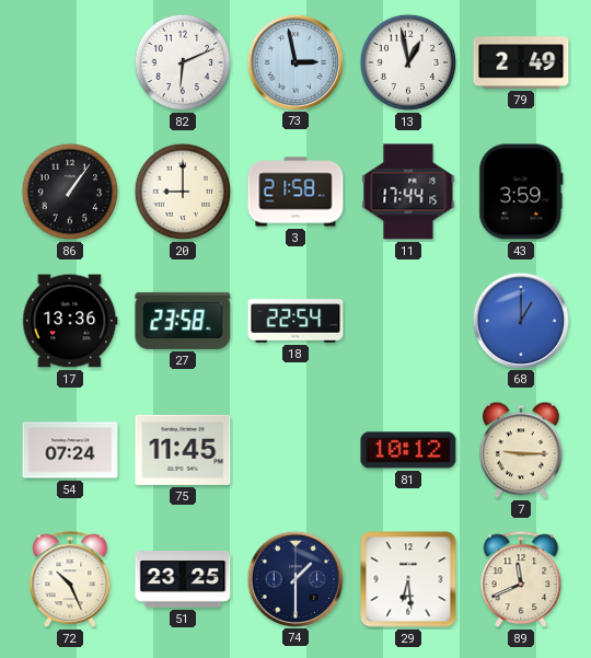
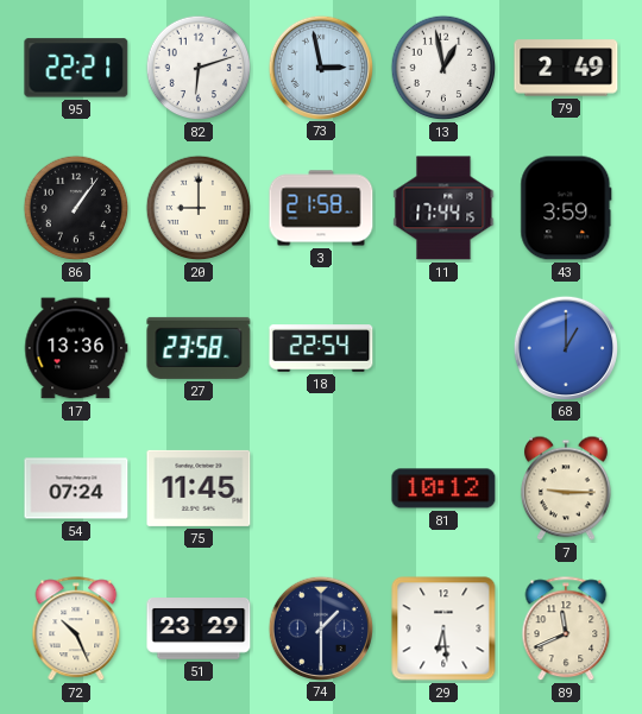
95: none -> 22:21 (76, 68)
82: 6:11 -> 6:12 (199, 68)
51: 23:25 -> 23:29 (199, 628)
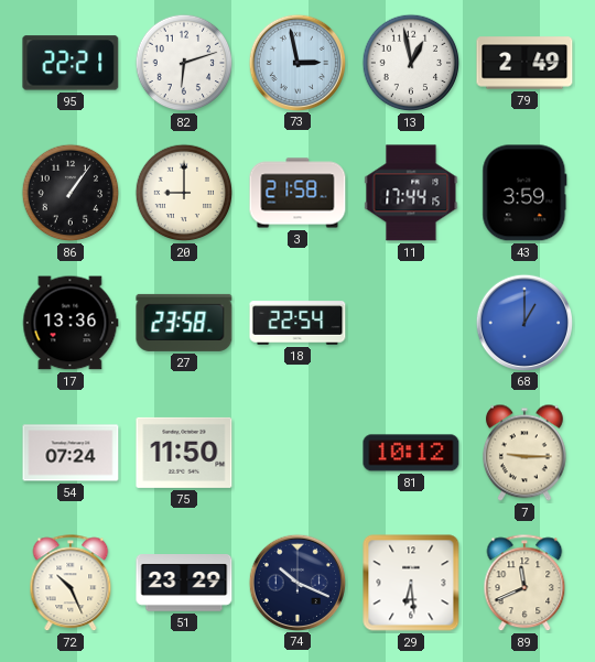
75: 11:45 -> 11:50 (184, 453)
74: 1:30 -> 10:19 (296, 582)
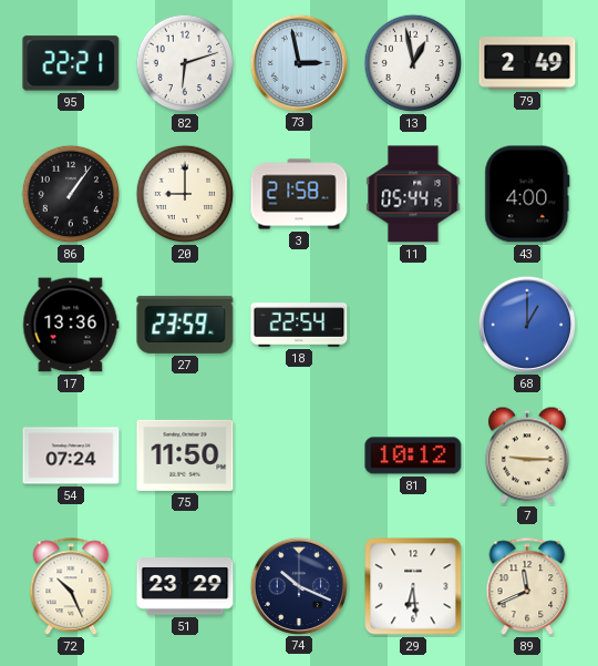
11: 17:44 -> 05:44 (413, 194)
43: 3:59 -> 4:00 (527, 194)
27: 23:58 -> 23:59 (185, 325)
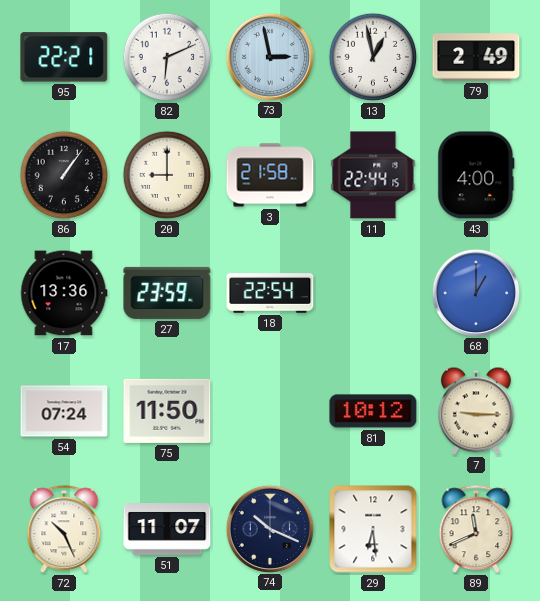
82: 6:12 -> 6:11 (167, 57)
11: 05:44 -> 22:44 (373, 175)
51: 23:29 -> 11:07 (167, 529)
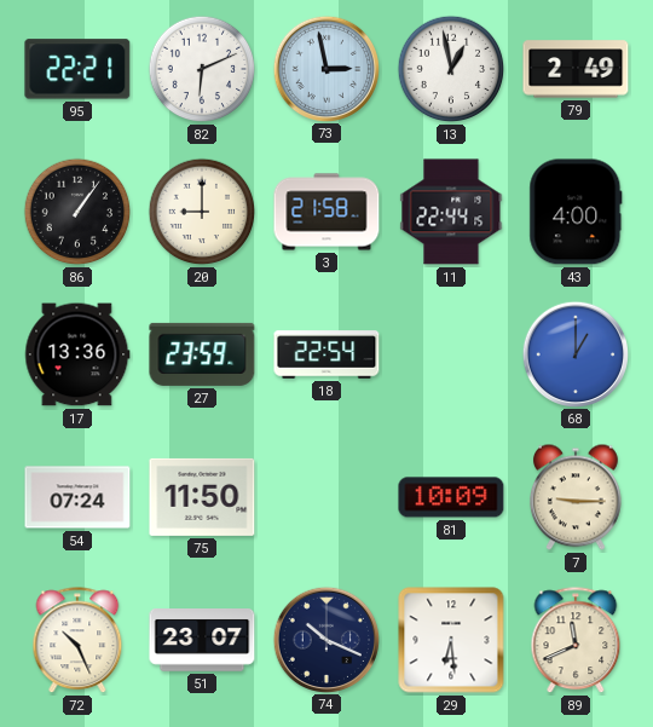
81: 10:12 -> 10:09 (451, 497)
51: 11:07 -> 23:07 (202, 640)
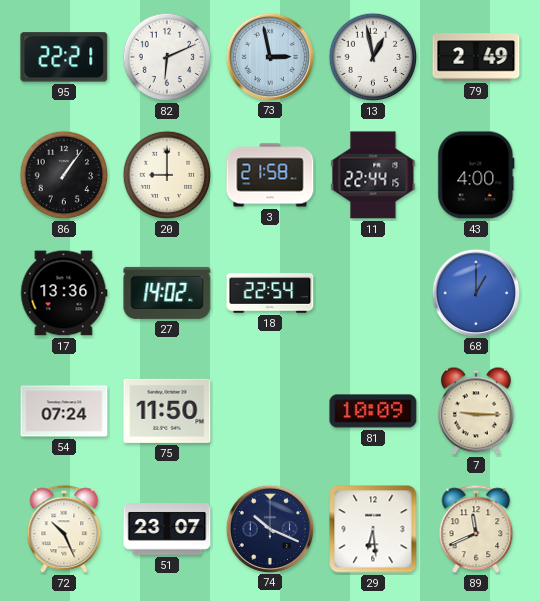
27: 23:59 -> 14:02 (167, 293)
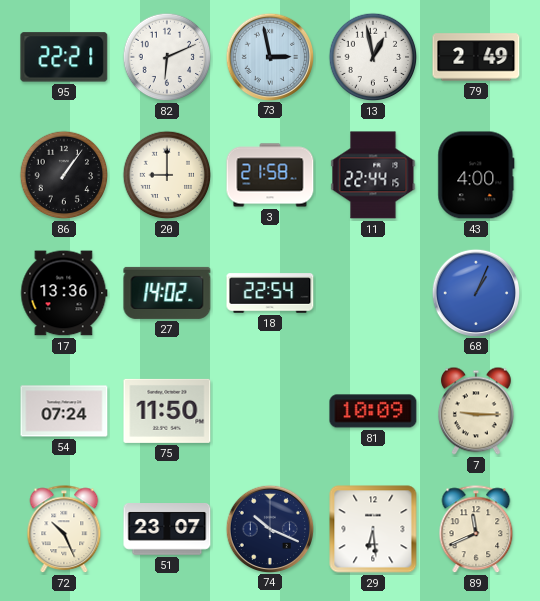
68: 1:00 -> 1:04 (475, 292)
